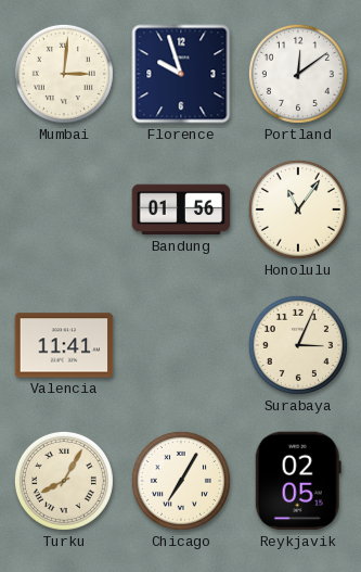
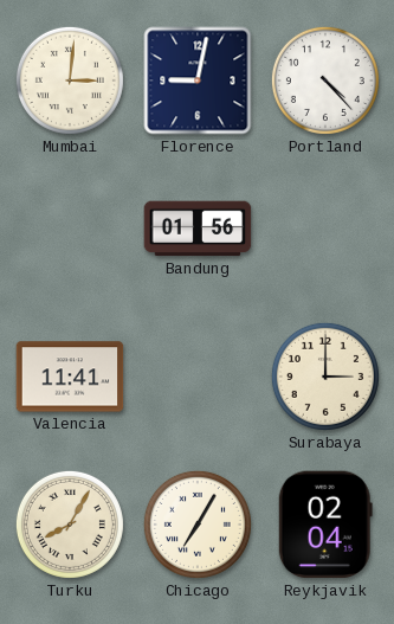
Florence: 9:57 -> 9:02 (198, 81)
Portland: 12:09 -> 4:23 (325, 81)
Honolulu: 11:06 -> none (298, 209)
Surabaya: 3:04 -> 3:00 (325, 377)
Reykjavik: 02:05 -> 02:04 (325, 525)
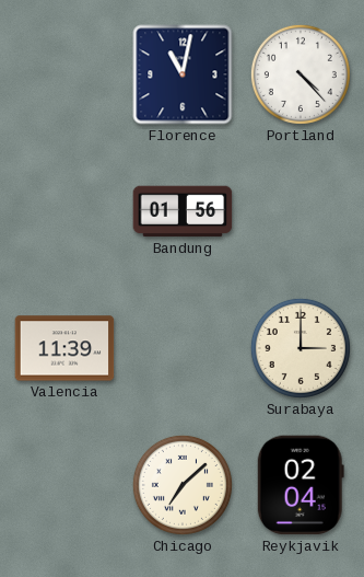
Mumbai: 3:01 -> none (70, 81)
Florence: 9:02 -> 11:02 (183, 74)
Valencia: 11:41 -> 11:39 (64, 348)
Turku: 8:05 -> none (70, 525)
Chicago: 7:05 -> 7:08 (183, 485)
